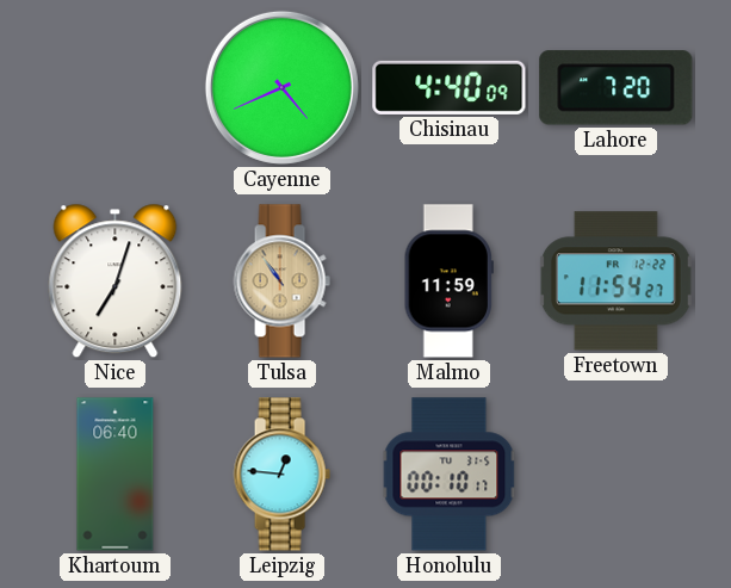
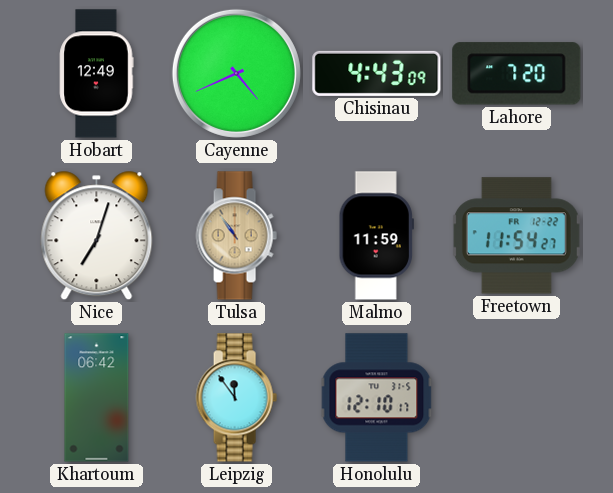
Hobart: none -> 12:49 (97, 74)
Chisinau: 4:40 -> 4:43 (377, 73)
Khartoum: 06:40 -> 06:42 (97, 398)
Leipzig: 12:46 -> 11:54 (236, 398)
Honolulu: 00:10 -> 12:10 (377, 398)
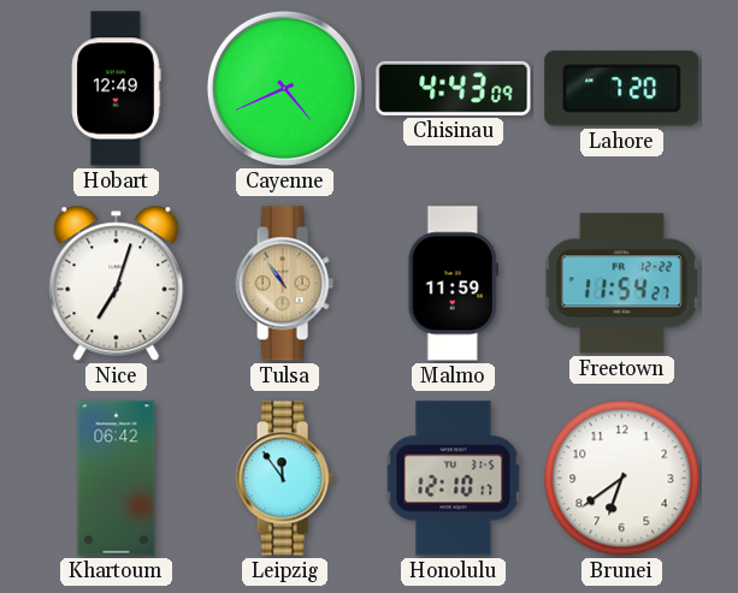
Brunei: none -> 6:39 (622, 479)
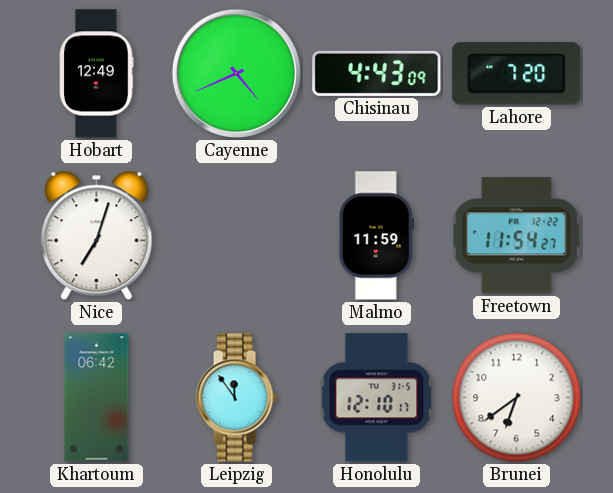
Tulsa: 10:54 -> none (284, 284)
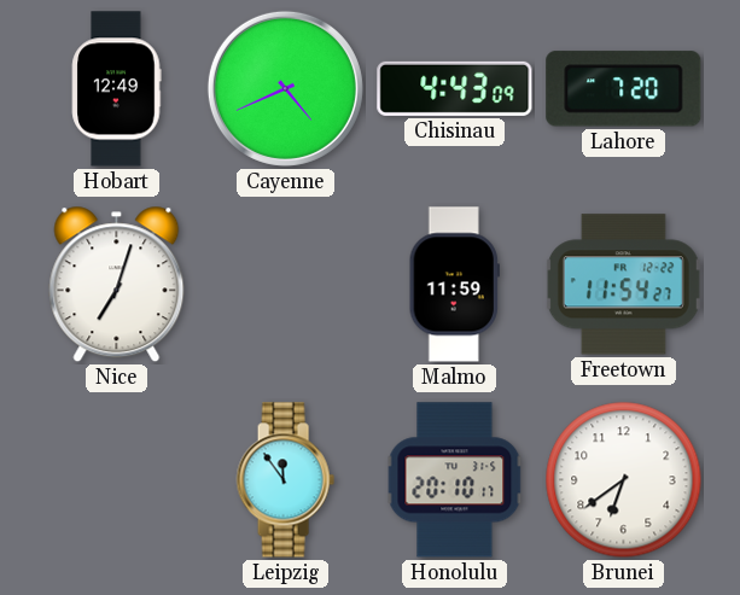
Khartoum: 06:42 -> none (97, 398)
Honolulu: 12:10 -> 20:10 (455, 480)
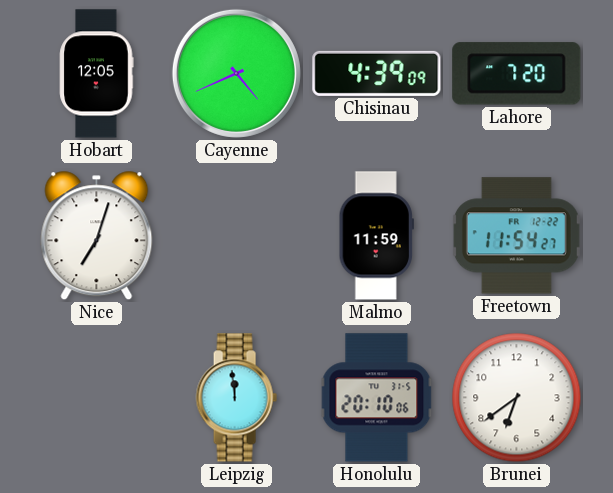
Hobart: 12:49 -> 12:05 (97, 74)
Chisinau: 4:43 -> 4:39 (377, 73)
Leipzig: 11:54 -> 11:59 (236, 398)
Honolulu: 20:10:17 -> 20:10:06 (377, 398)
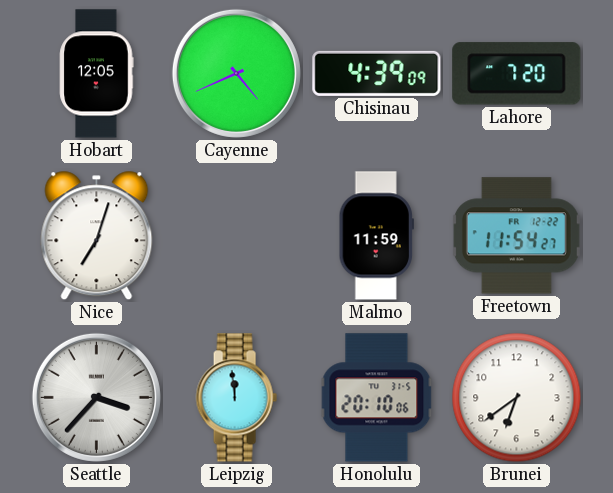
Seattle: none -> 3:37 (96, 397)
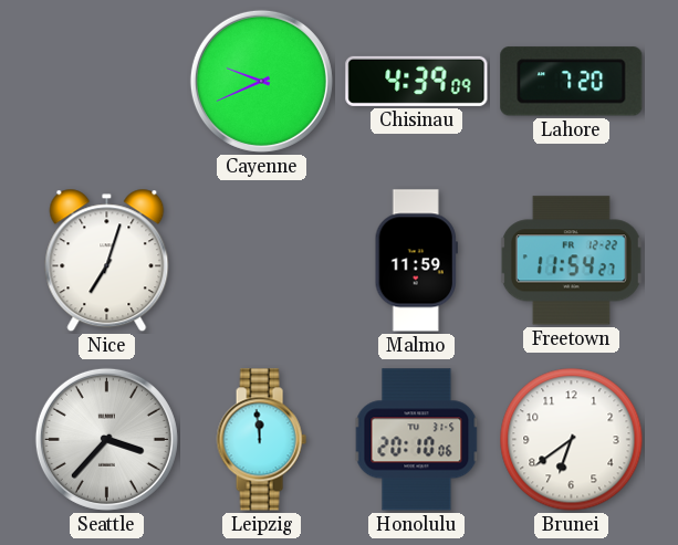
Hobart: 12:05 -> none (97, 74)
Cayenne: 4:41 -> 9:41 (261, 81)
